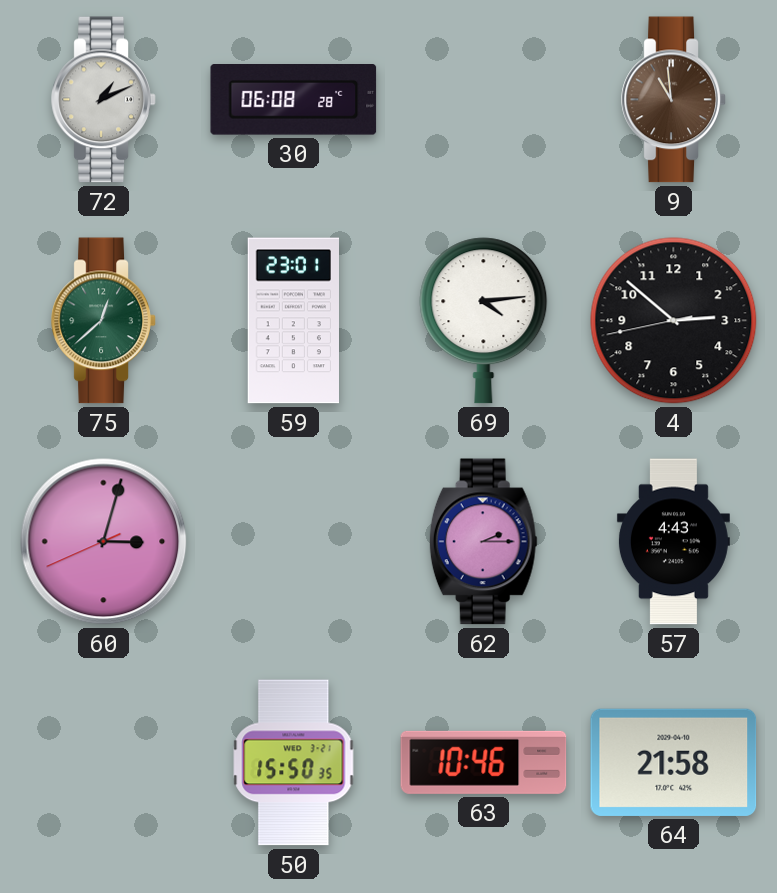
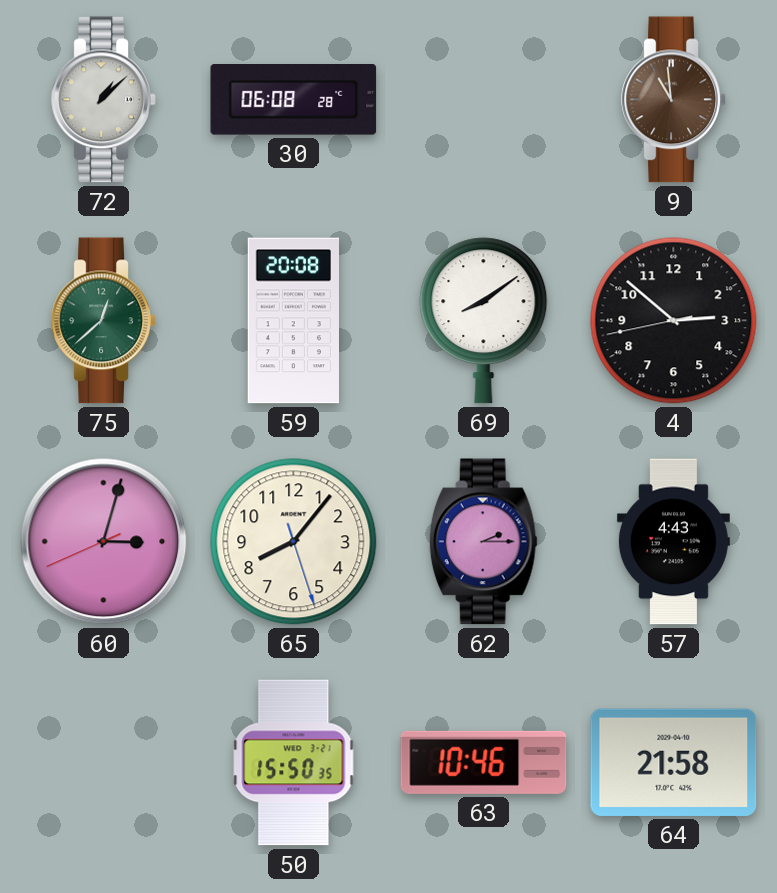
72: 1:11 -> 1:08 (104, 100)
59: 23:01 -> 20:08 (293, 321)
69: 4:14 -> 8:09 (484, 321)
65: none -> 8:06 (294, 542)
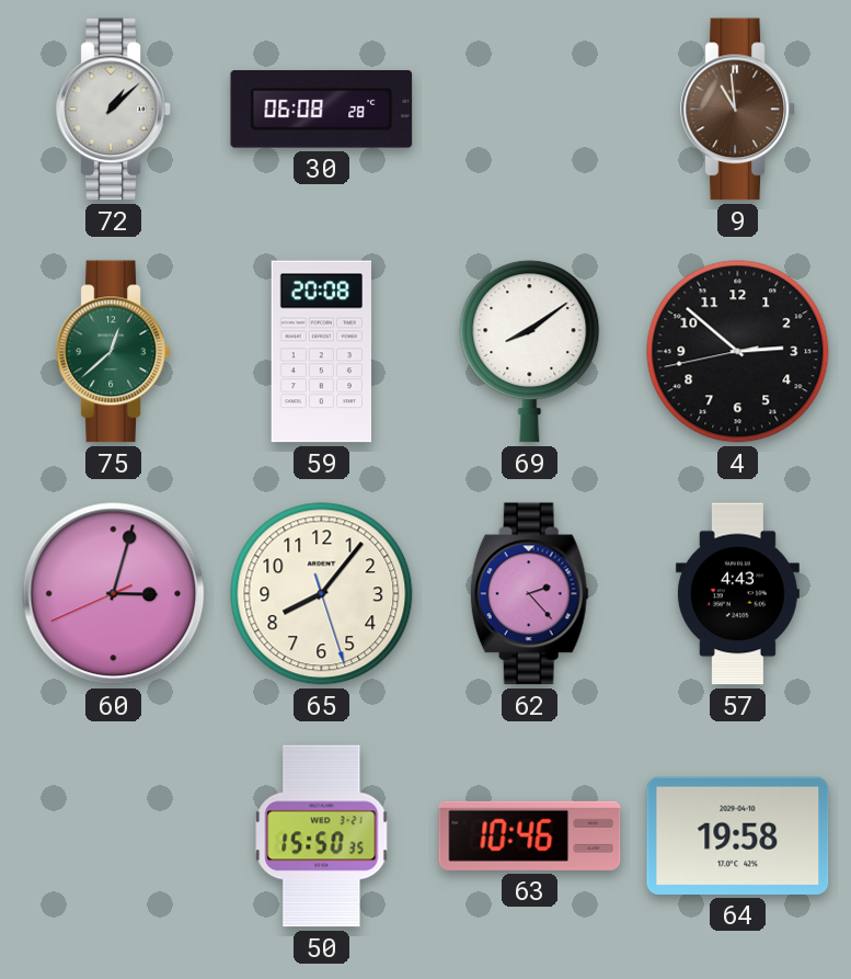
62: 2:15 -> 2:23 (529, 594)
64: 21:58 -> 19:58 (738, 835)
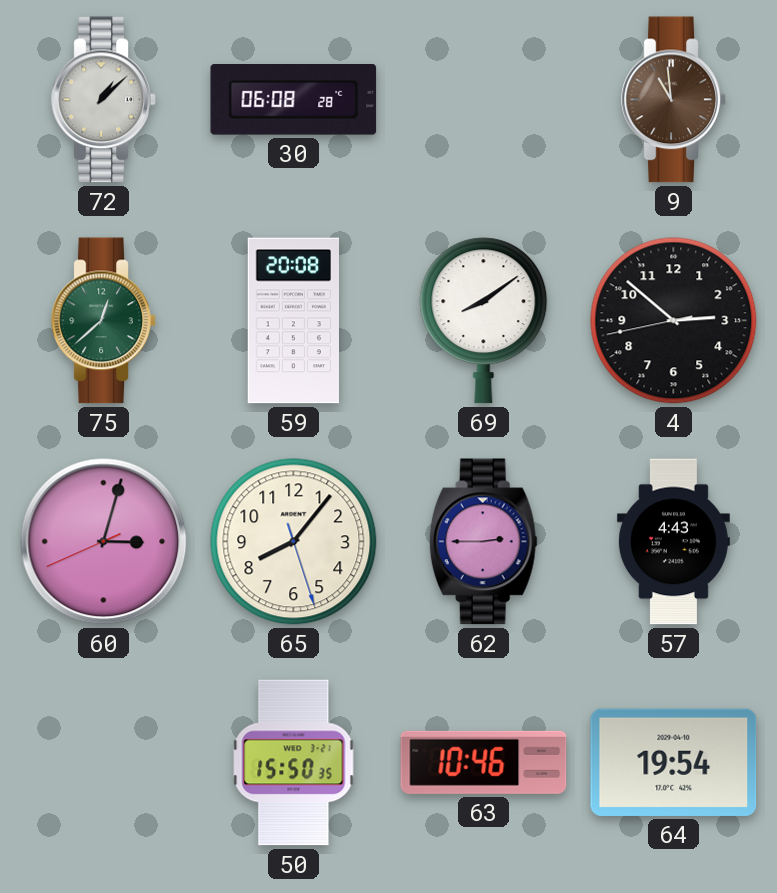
62: 2:23 -> 2:45 (483, 542)
64: 19:58 -> 19:54 (674, 762)
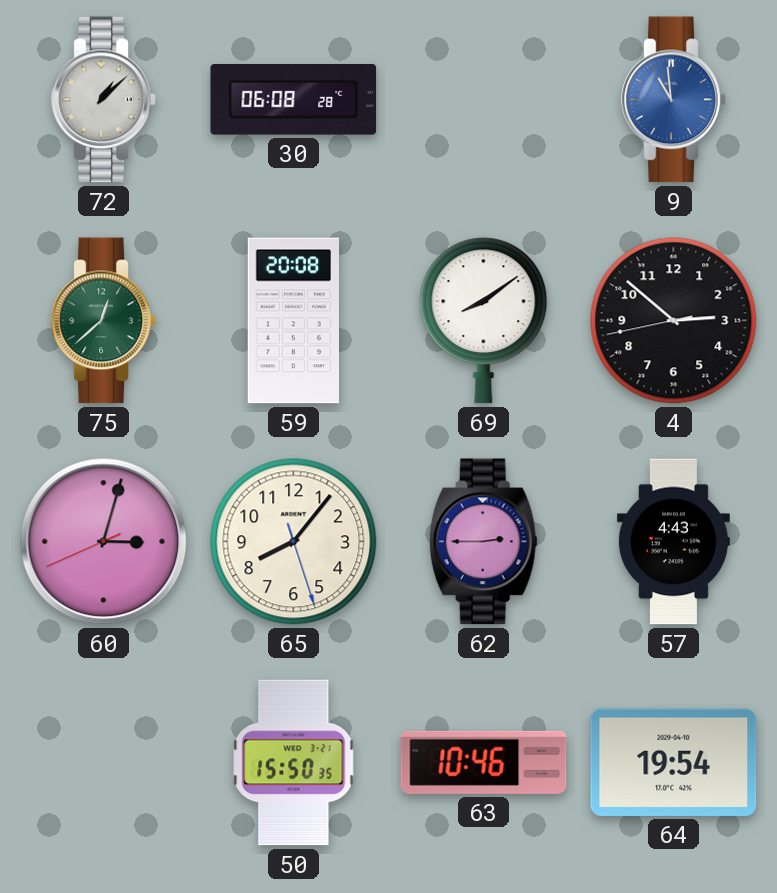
9 dial: brown -> blue (674, 100)
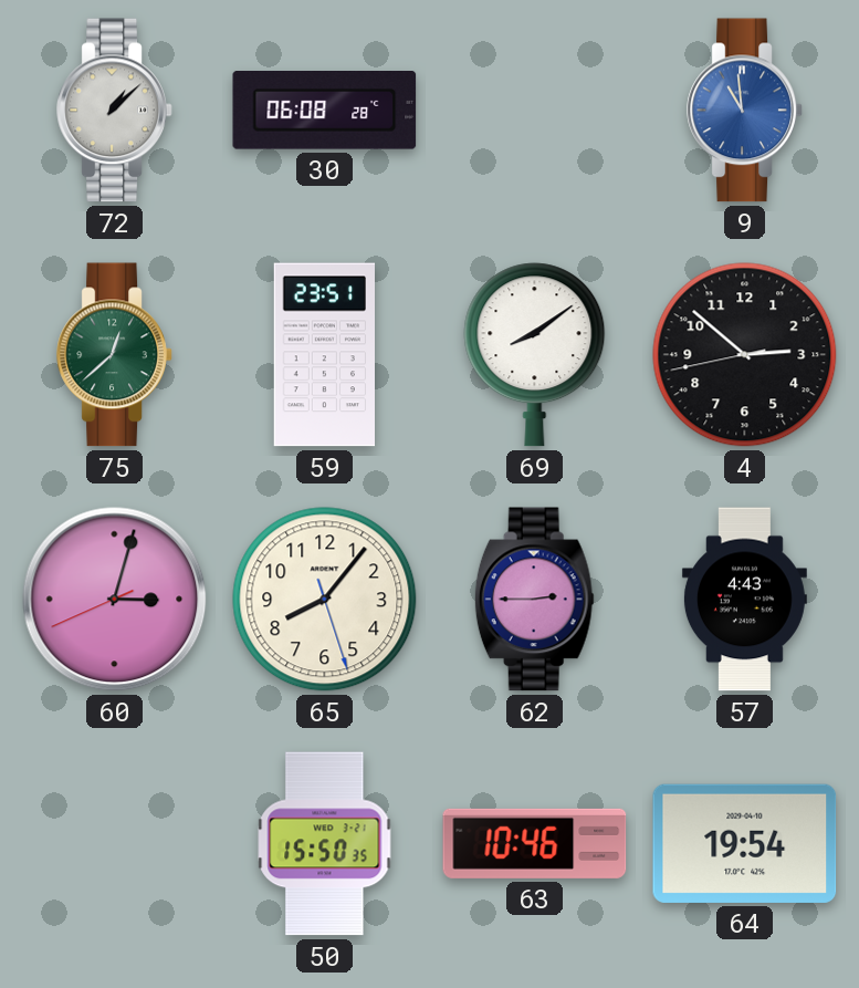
59: 20:08 -> 23:51 (324, 355)
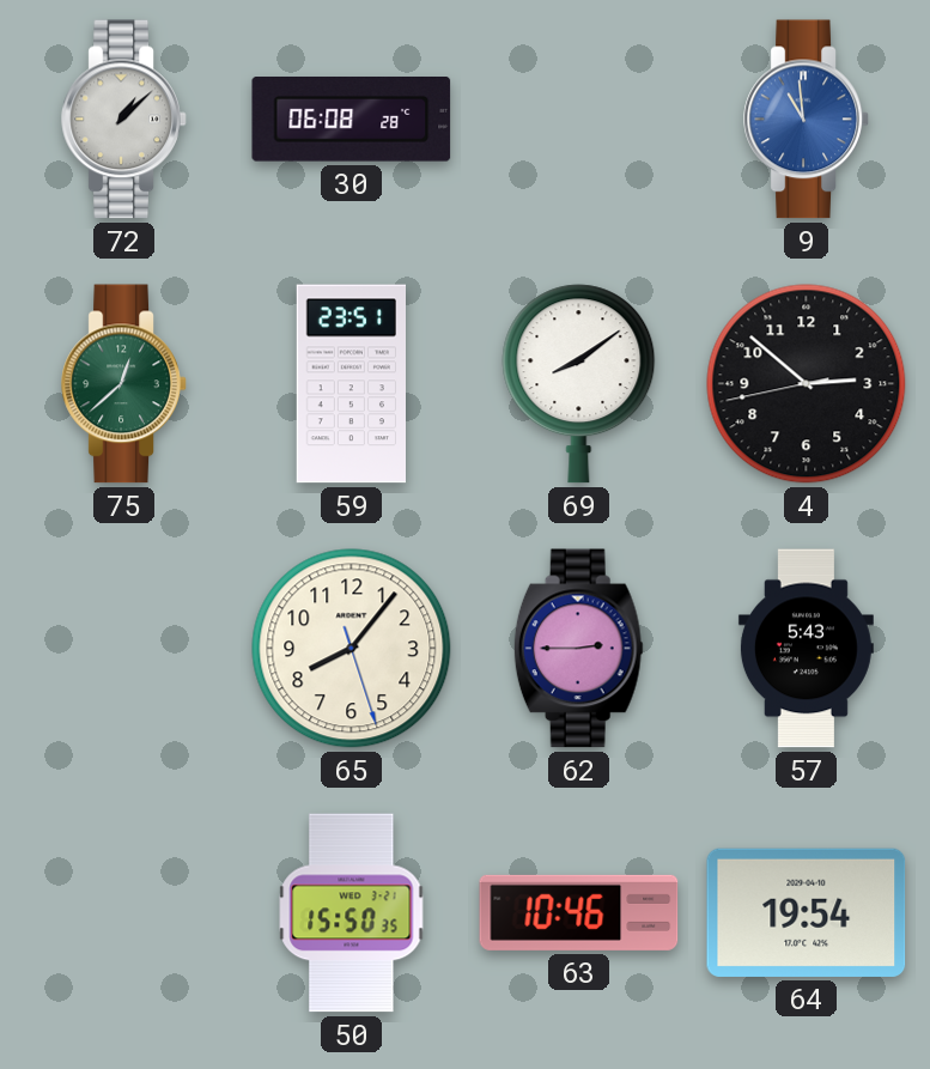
60: 3:02 -> none (115, 600)
57: 4:43 -> 5:43 (806, 649)
